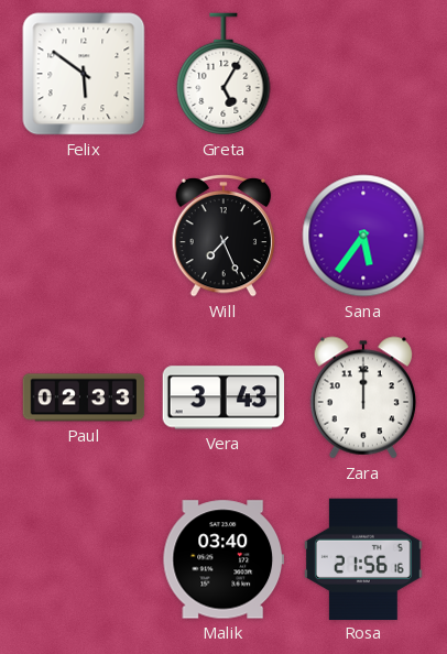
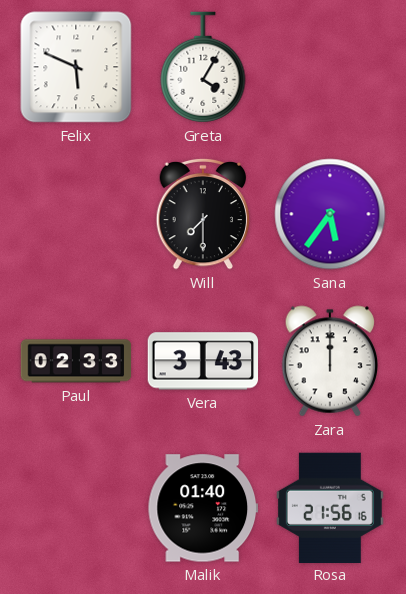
Felix: 5:51 -> 5:49 (76, 67)
Greta: 5:05 -> 4:05 (203, 67)
Will: 7:26 -> 7:30 (203, 214)
Malik: 03:40 -> 01:40 (202, 508)
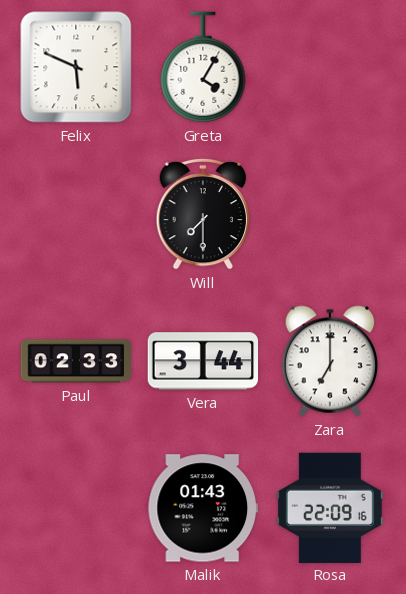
Sana: 5:36 -> none (330, 214)
Vera: 3:43 -> 3:44 (203, 361)
Zara: 12:00 -> 7:00 (329, 361)
Malik: 01:40 -> 01:43 (202, 508)
Rosa: 21:56 -> 22:09 (330, 507)
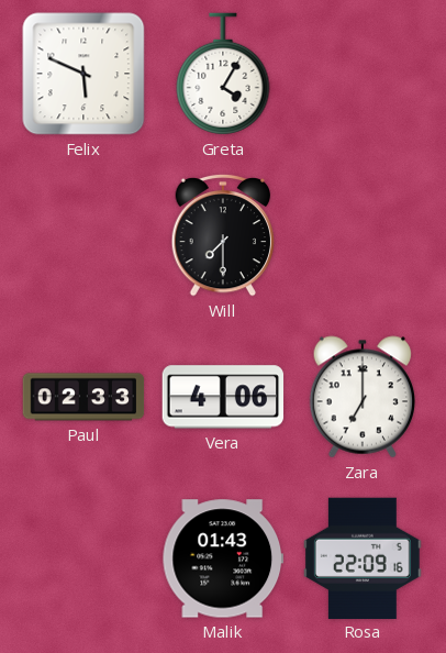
Vera: 3:44 -> 4:06 (223, 397)
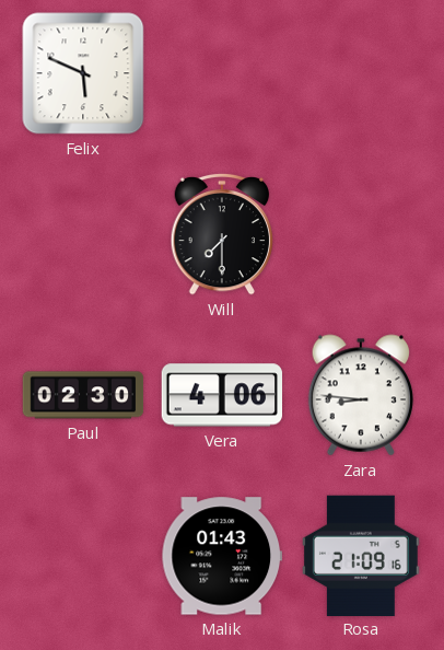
Greta: 4:05 -> none (223, 74)
Paul: 02:33 -> 02:30 (83, 395)
Zara: 7:00 -> 8:46 (360, 395)
Rosa: 22:09 -> 21:09 (361, 555)
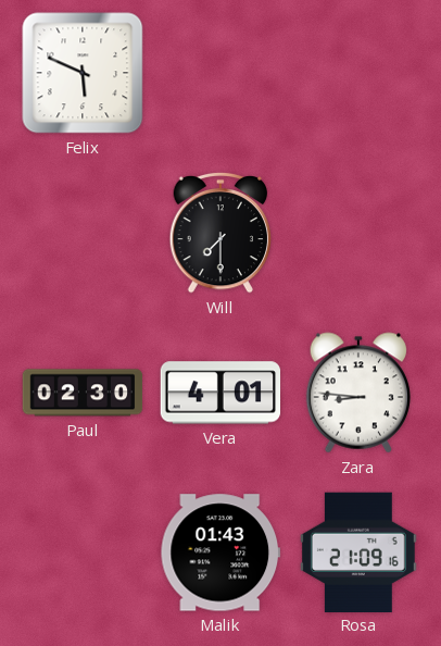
Vera: 4:06 -> 4:01 (220, 393)
